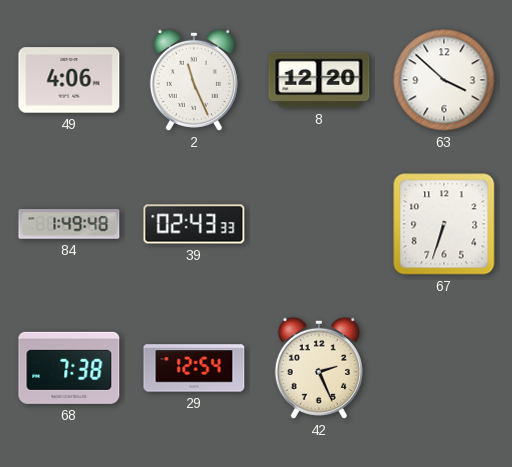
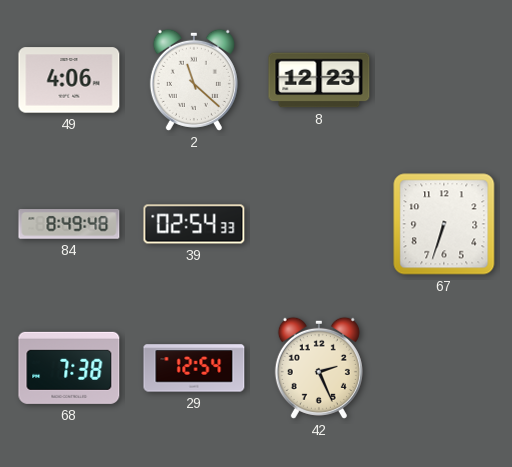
2: 11:26 -> 11:22 (194, 80)
8: 12:20 -> 12:23 (319, 80)
63: 3:52 -> none (444, 80)
84: 1:49 -> 8:49 (69, 224)
39: 02:43 -> 02:54 (194, 224)
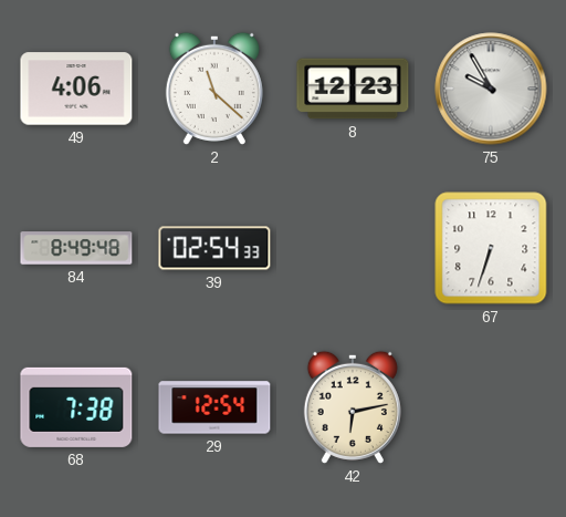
75: none -> 9:55 (491, 89)
42: 2:26 -> 6:13 (353, 407)
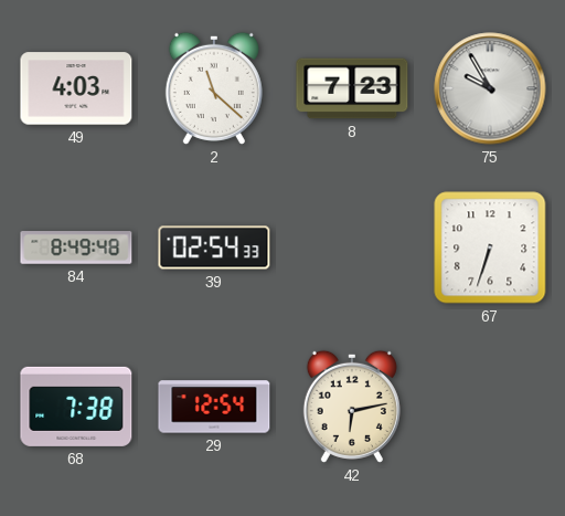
49: 4:06 -> 4:03 (76, 88)
8: 12:23 -> 7:23 (352, 88)
